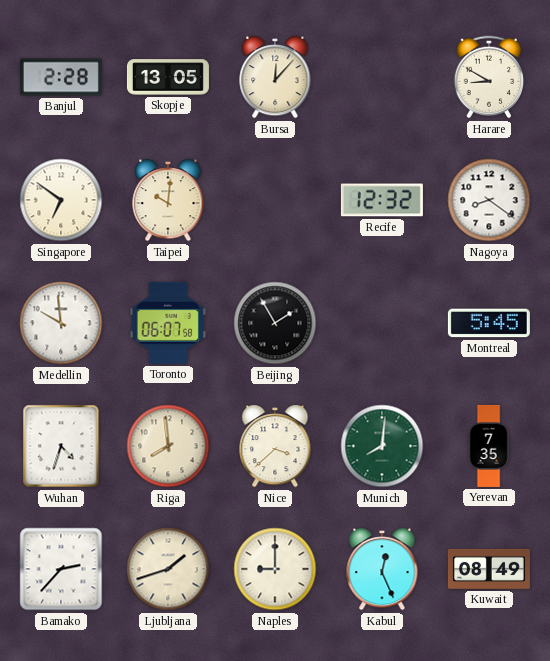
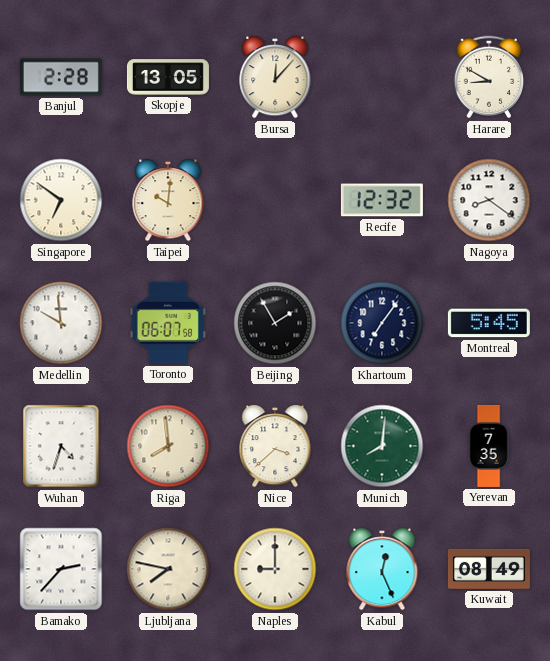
Khartoum: none -> 7:06 (382, 323)
Ljubljana: 1:42 -> 7:47 (168, 569)
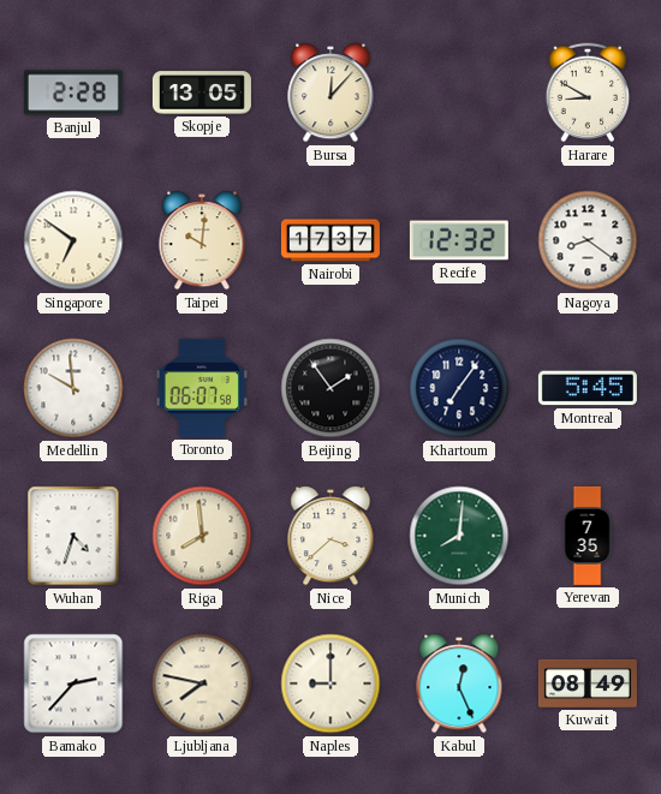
Nairobi: none -> 17:37 (330, 240)
Beijing: 1:55 -> 1:54 (330, 388)
